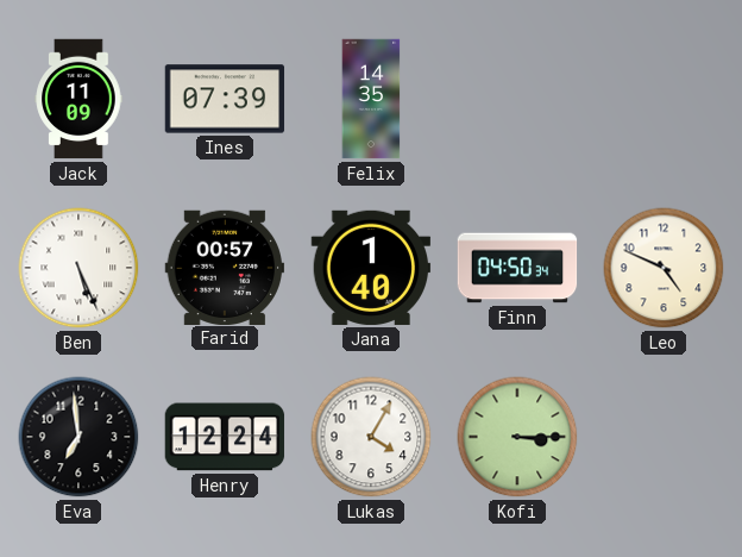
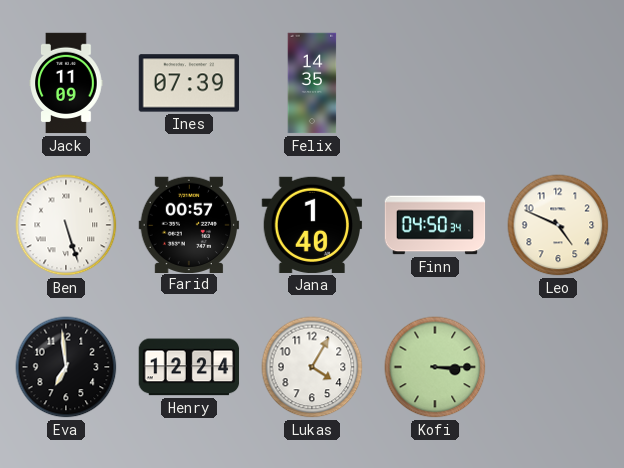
Ben: 5:26 -> 5:27 (66, 225)
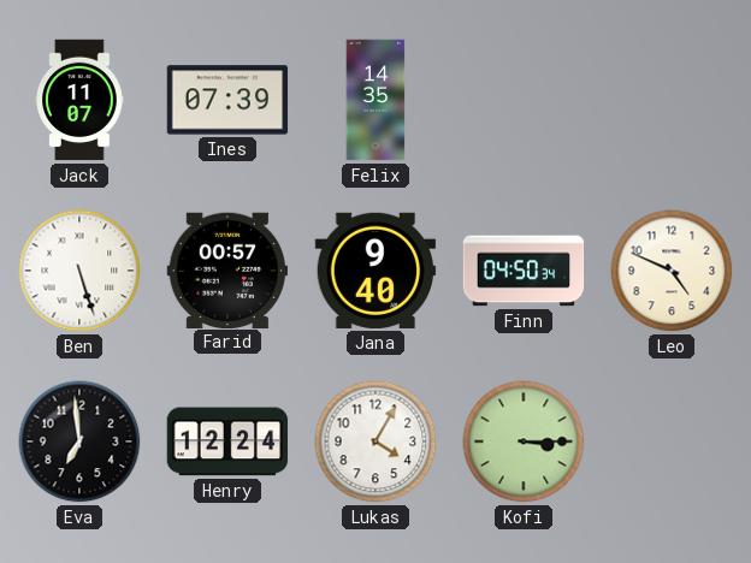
Jack: 11:09 -> 11:07 (79, 100)
Jana: 1:40 -> 9:40 (375, 271)
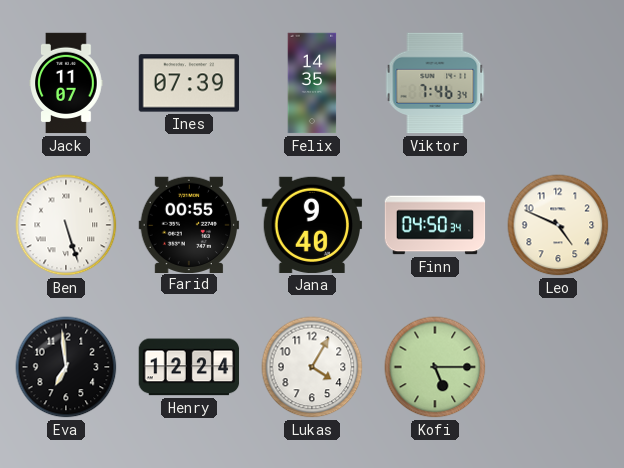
Viktor: none -> 7:46 (435, 83)
Farid: 00:57 -> 00:55 (189, 224)
Kofi: 3:15 -> 5:15 (435, 367)
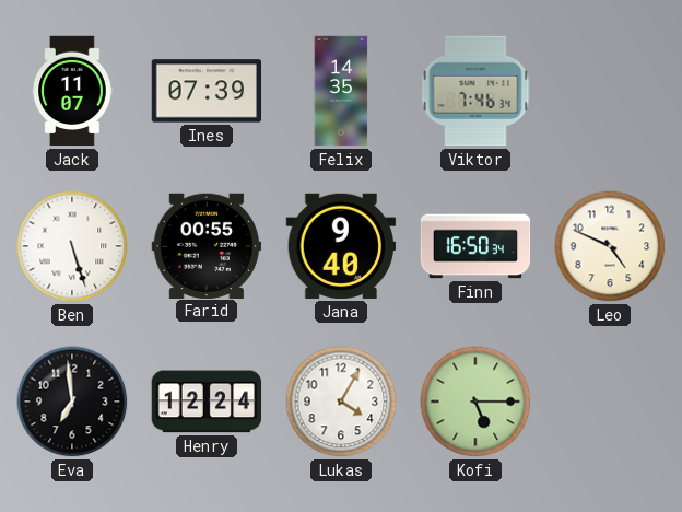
Finn: 04:50 -> 16:50 (475, 246)
